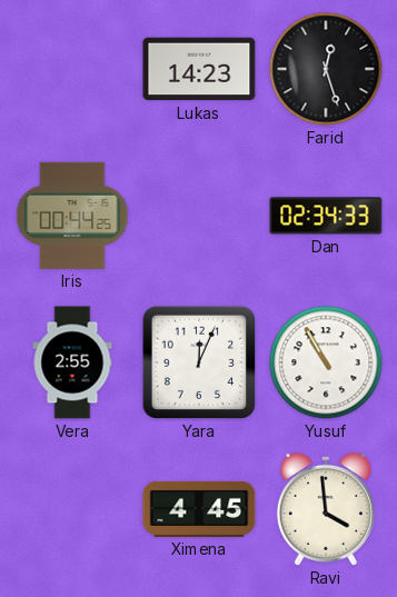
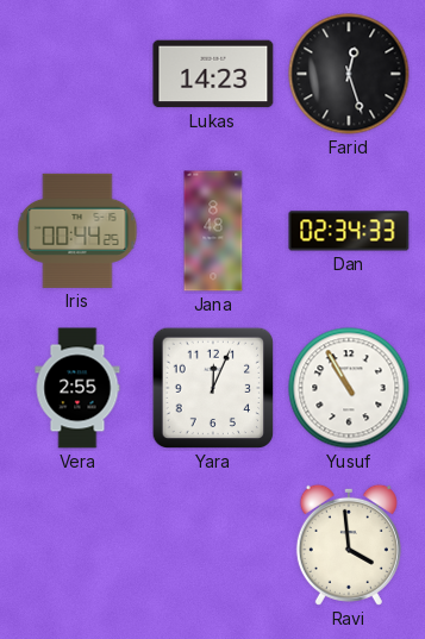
Jana: none -> 8:48 (213, 231)
Ximena: 4:45 -> none (199, 509)
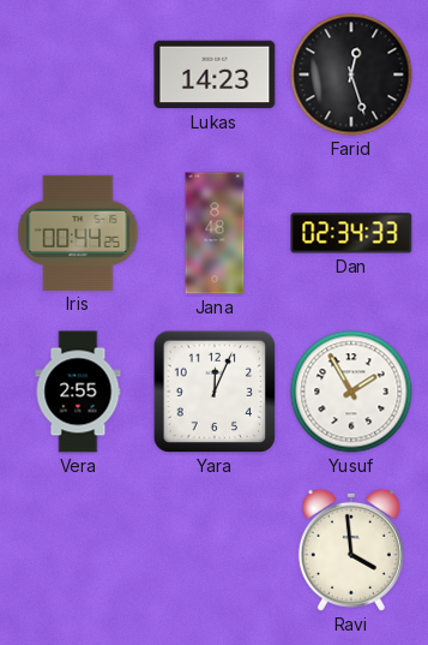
Yusuf: 10:55 -> 1:55 (351, 392)
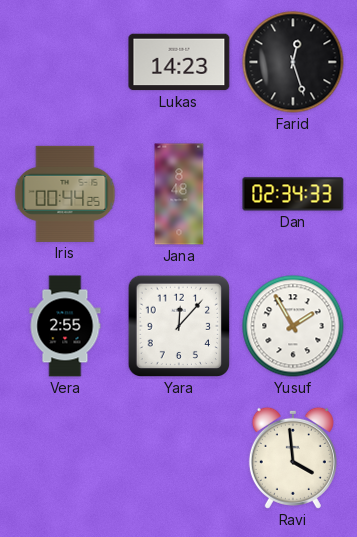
Yara: 12:04 -> 12:07 (179, 326)
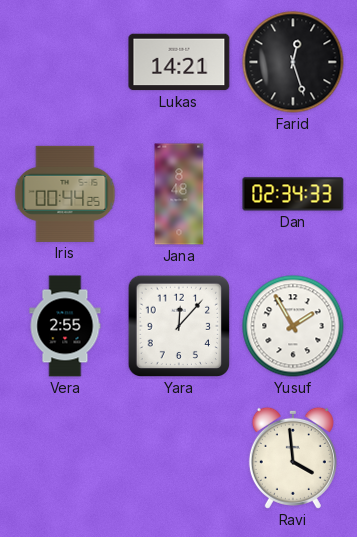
Lukas: 14:23 -> 14:21 (179, 62)
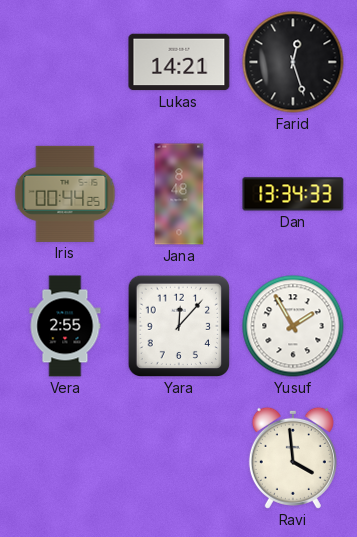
Dan: 02:34 -> 13:34 (293, 194)
